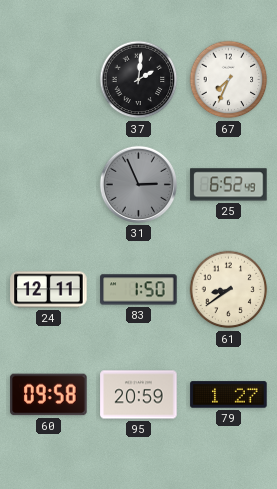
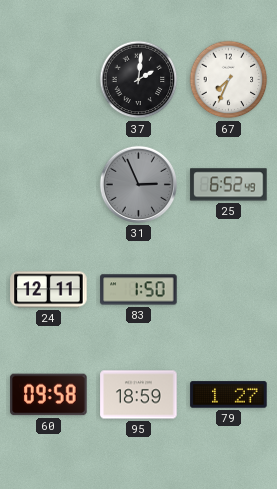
61: 8:39 -> none (229, 290)
95: 20:59 -> 18:59 (139, 395)
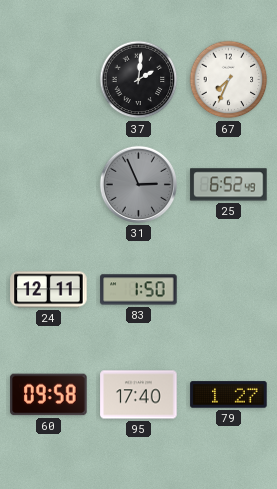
95: 18:59 -> 17:40 (139, 395)
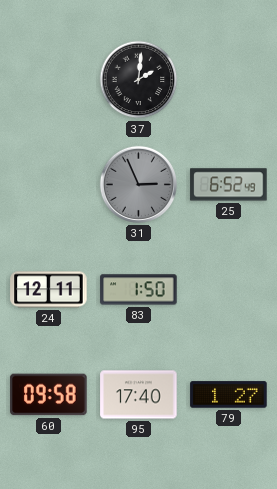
67: 7:34 -> none (229, 80)
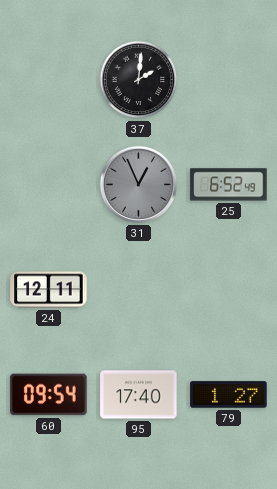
31: 2:56 -> 12:56 (138, 184)
83: 1:50 -> none (139, 290)
60: 09:58 -> 09:54 (49, 395)
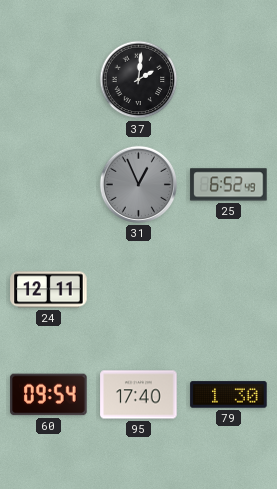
79: 1:27 -> 1:30 (229, 395)
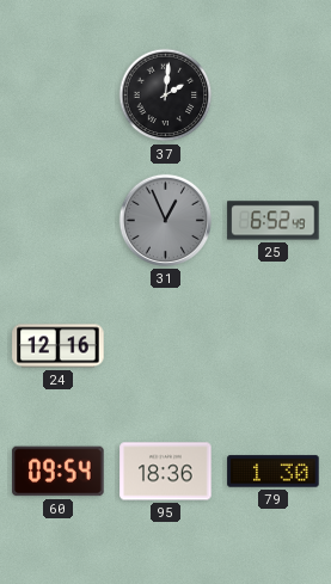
24: 12:11 -> 12:16 (59, 346)
95: 17:40 -> 18:36 (166, 472)
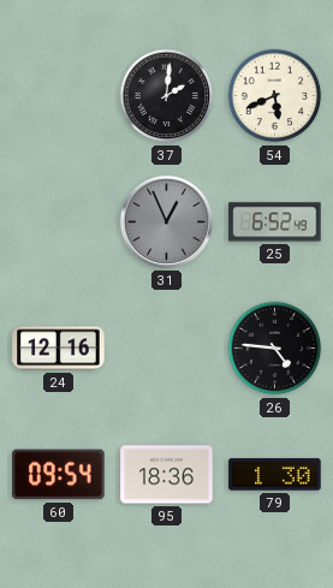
54: none -> 5:41 (275, 96)
26: none -> 4:46 (275, 349)
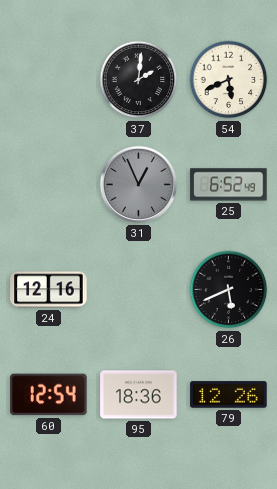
26: 4:46 -> 5:41 (229, 290)
60: 09:54 -> 12:54 (49, 395)
79: 1:30 -> 12:26 (229, 395)
